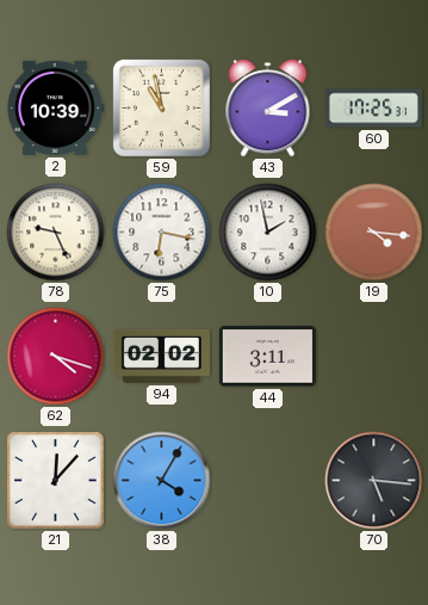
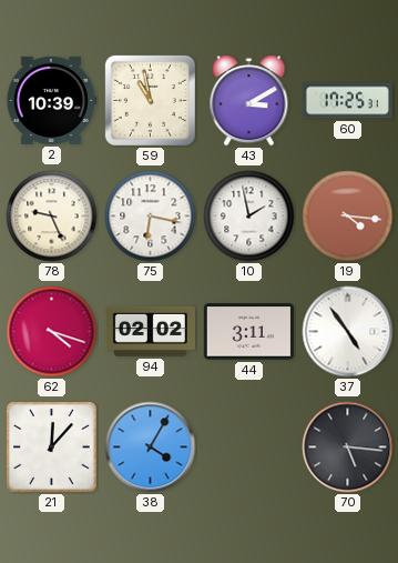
37: none -> 4:54 (348, 332)
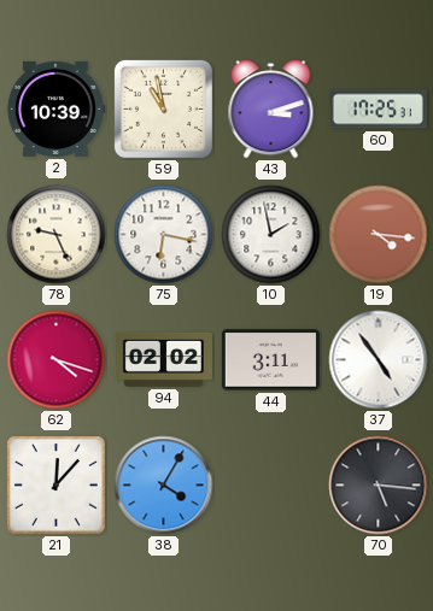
43: 3:10 -> 3:12 (271, 110)
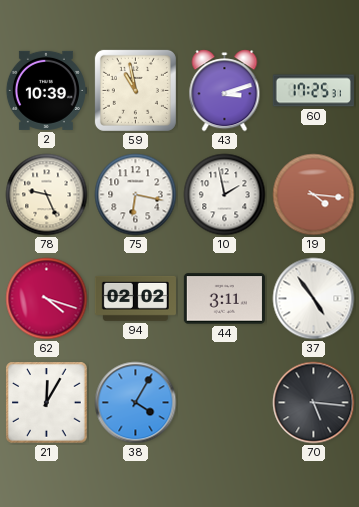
21: 12:07 -> 12:05 (47, 403)
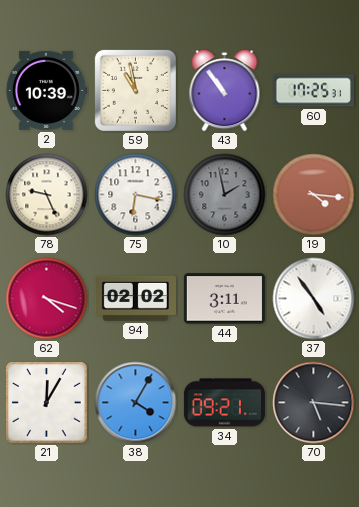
43: 3:12 -> 10:54 (225, 91)
10 dial: white -> grey (225, 195)
34: none -> 09:21 (224, 403)
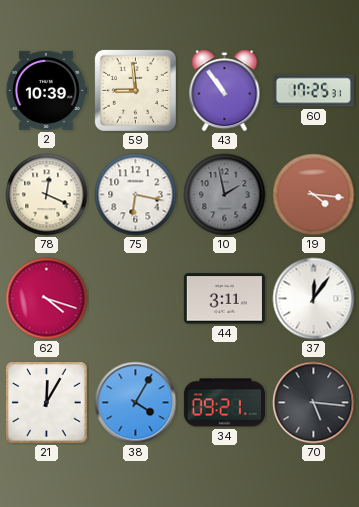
59: 10:58 -> 8:59 (135, 90)
78: 9:26 -> 12:19 (47, 195)
94: 02:02 -> none (135, 298)
37: 4:54 -> 12:06 (314, 299)
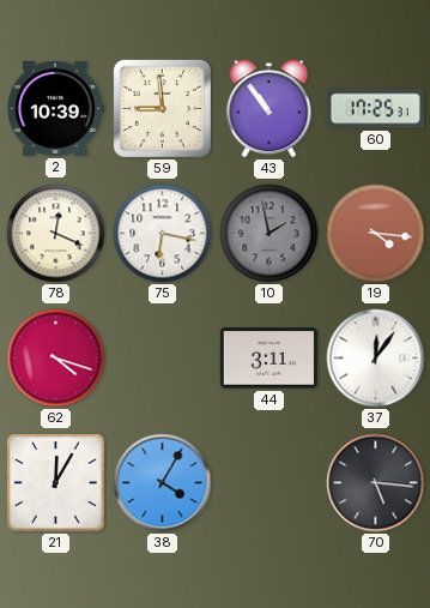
34: 09:21 -> none (224, 403)
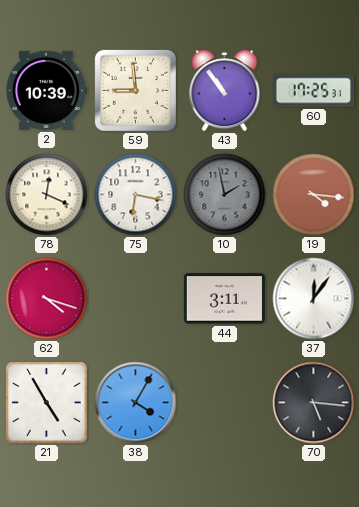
21: 12:05 -> 4:55 (47, 403)
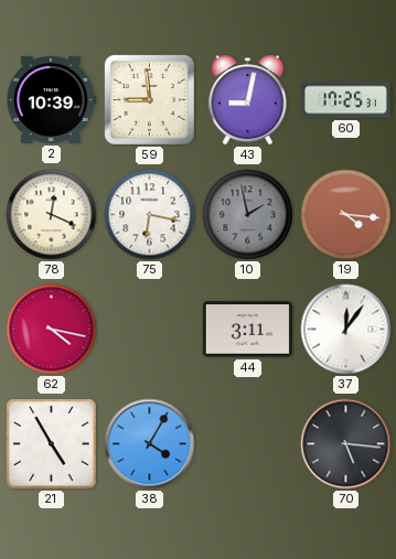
43: 10:54 -> 9:02 (248, 100)
62: 4:18 -> 4:17 (52, 330)
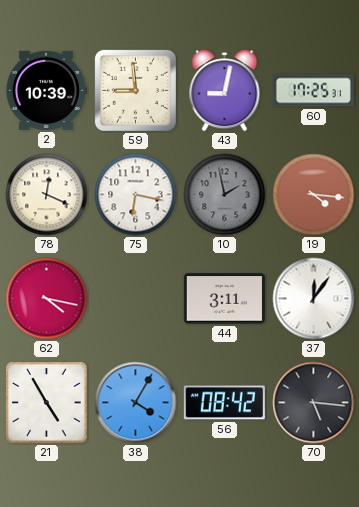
56: none -> 08:42 (224, 403)
